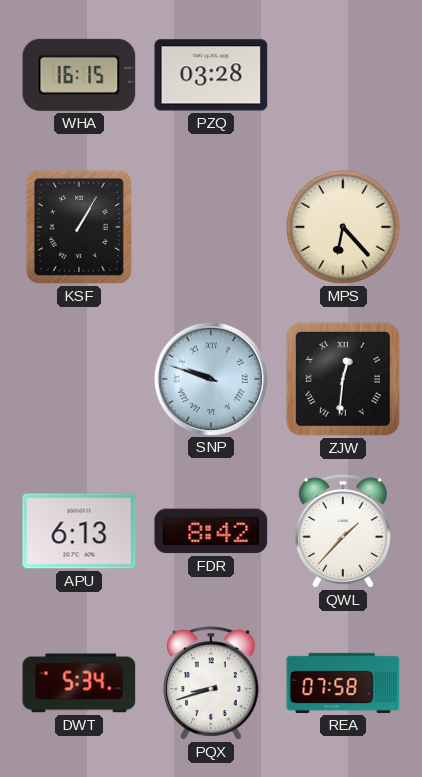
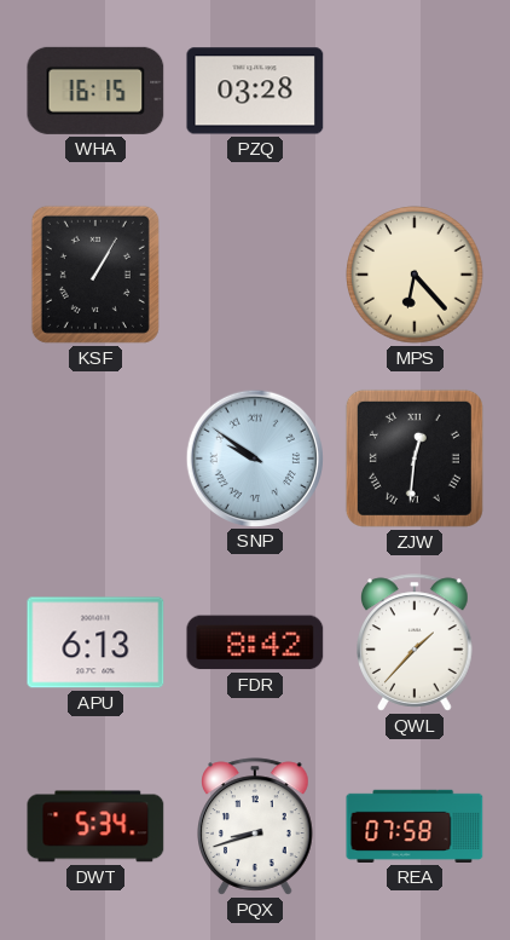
SNP: 9:48 -> 9:51 (254, 457)
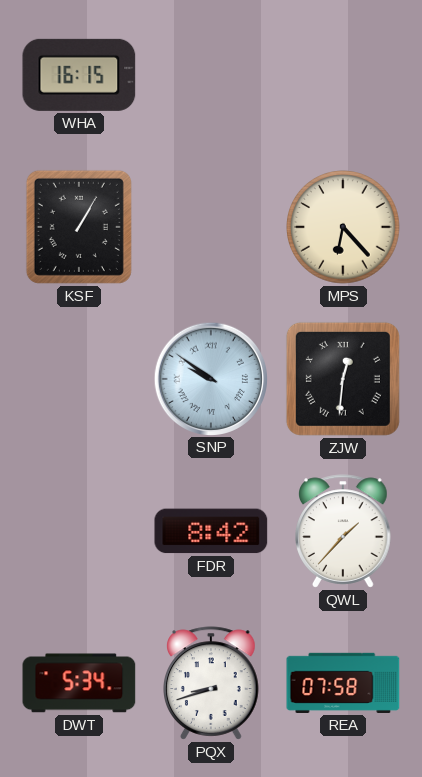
PZQ: 03:28 -> none (255, 91)
APU: 6:13 -> none (95, 642)
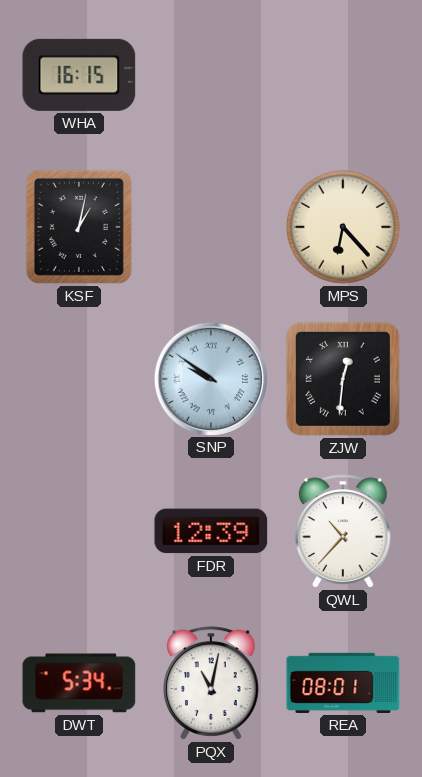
KSF: 1:05 -> 1:02 (79, 227)
FDR: 8:42 -> 12:39 (211, 531)
QWL: 1:37 -> 10:37 (344, 531)
PQX: 8:42 -> 11:02 (212, 683)
REA: 07:58 -> 08:01 (343, 683)
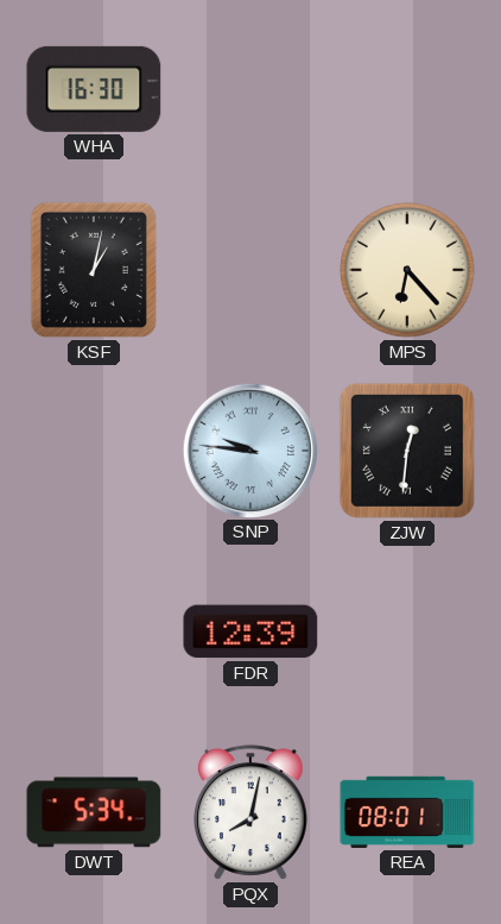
WHA: 16:15 -> 16:30 (94, 89)
SNP: 9:51 -> 9:46 (249, 450)
QWL: 10:37 -> none (344, 531)
PQX: 11:02 -> 8:02 (252, 812)
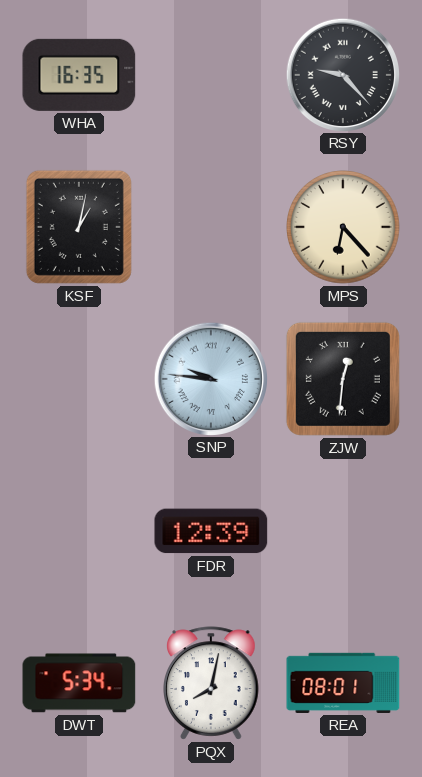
WHA: 16:30 -> 16:35 (79, 75)
RSY: none -> 9:23 (342, 74)
